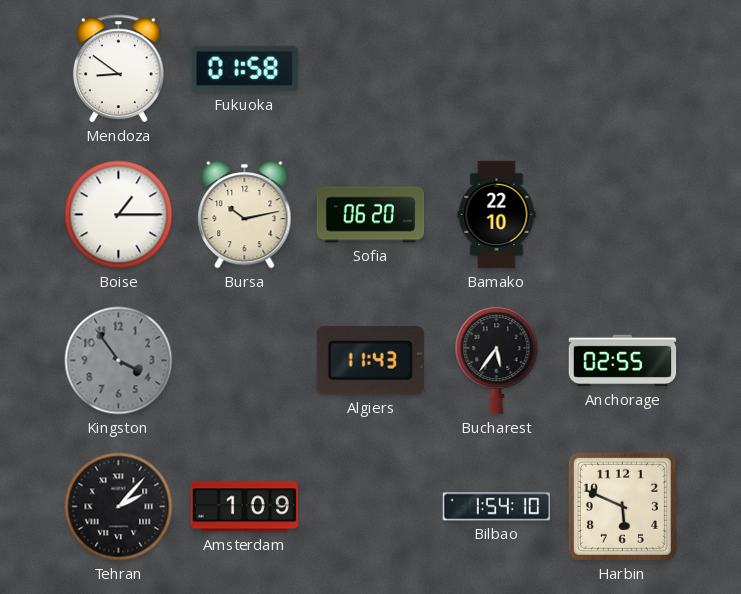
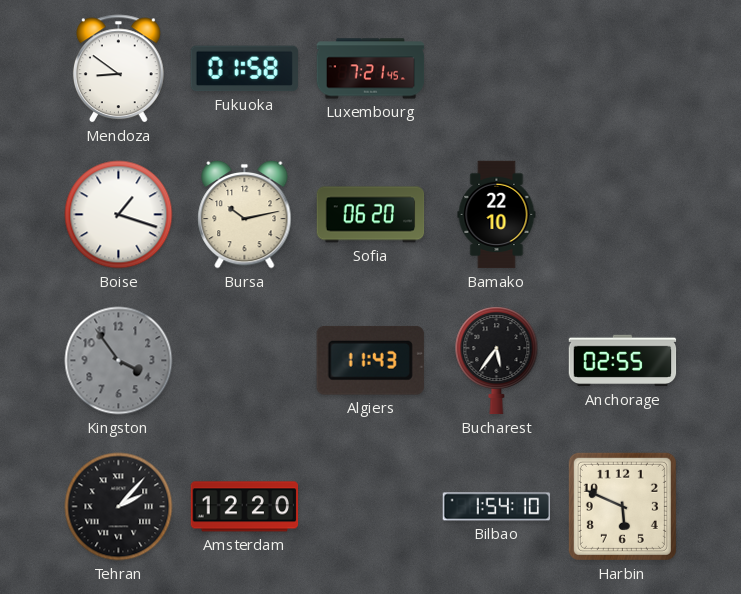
Luxembourg: none -> 7:21 (371, 69)
Boise: 1:15 -> 1:18 (119, 215)
Amsterdam: 1:09 -> 12:20 (245, 507)
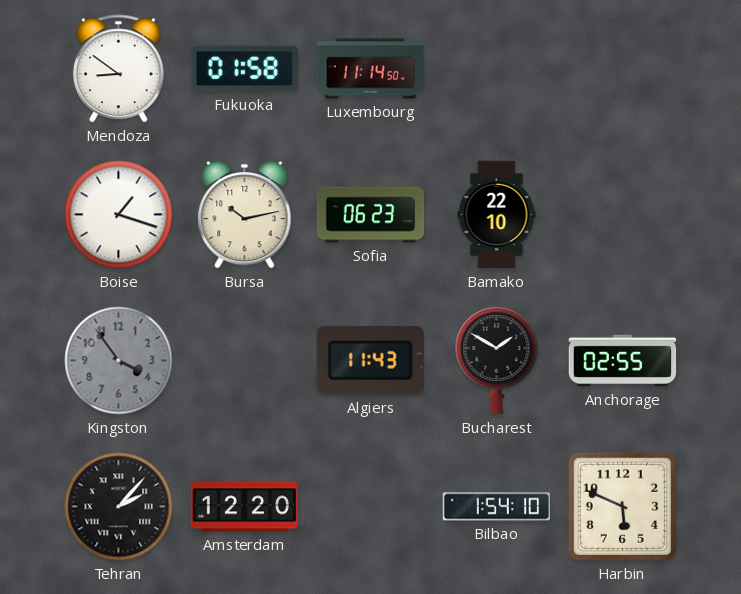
Luxembourg: 7:21 -> 11:14 (371, 69)
Sofia: 06:20 -> 06:23 (371, 215)
Bucharest: 5:36 -> 1:50 (497, 361)
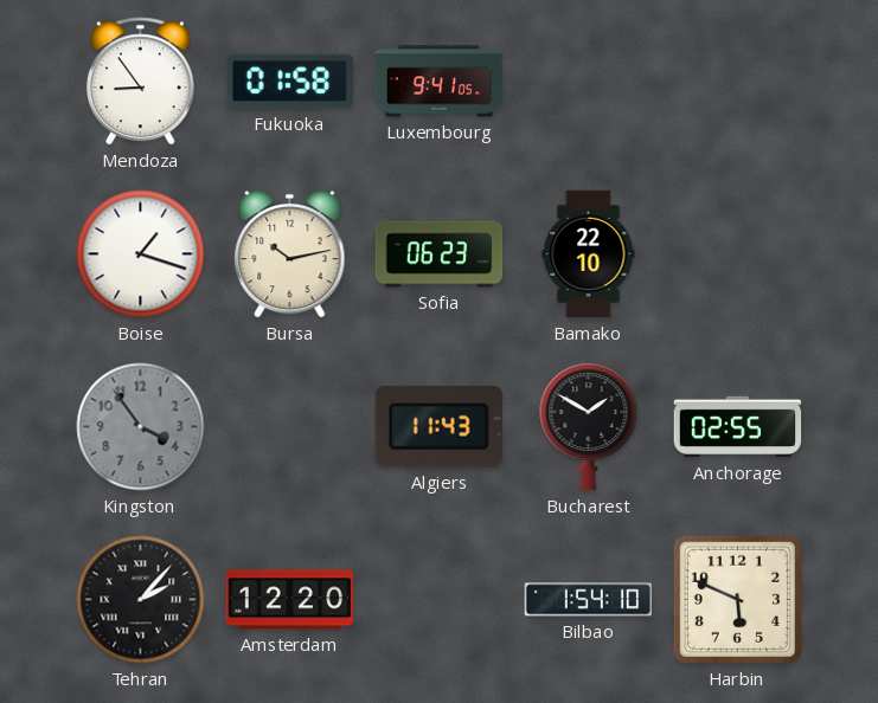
Mendoza: 8:51 -> 8:54 (141, 82)
Luxembourg: 11:14 -> 9:41 (440, 82)
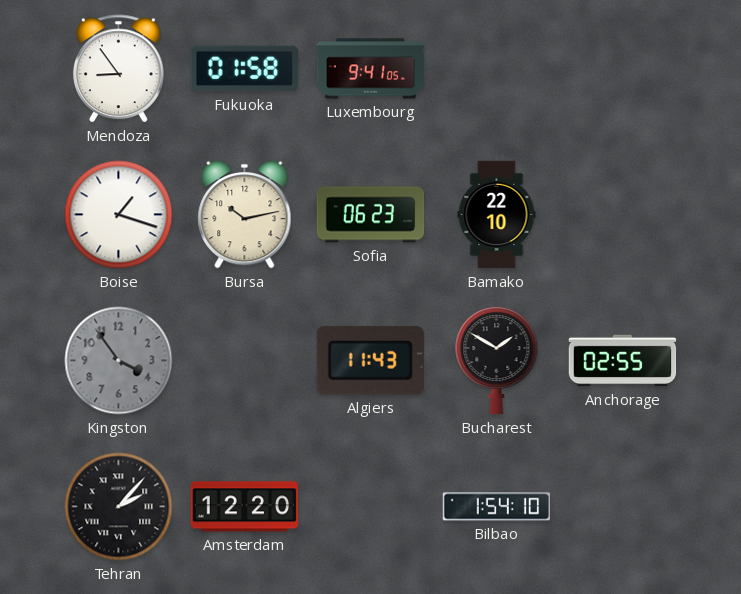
Harbin: 5:49 -> none (737, 599)
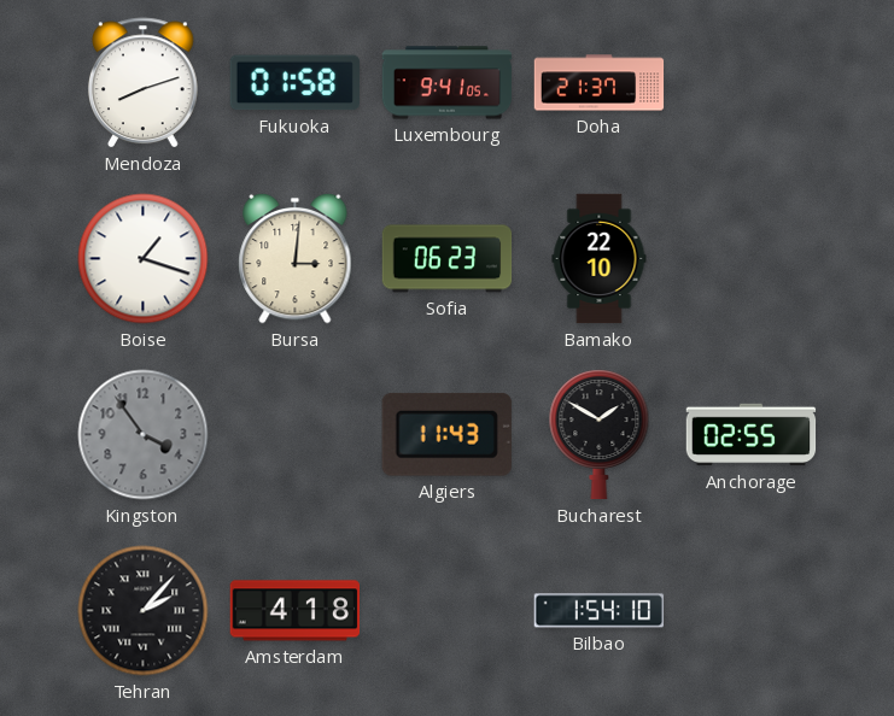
Mendoza: 8:54 -> 8:12 (144, 83)
Doha: none -> 21:37 (600, 83)
Bursa: 10:13 -> 3:01 (296, 258)
Amsterdam: 12:20 -> 4:18 (296, 611)
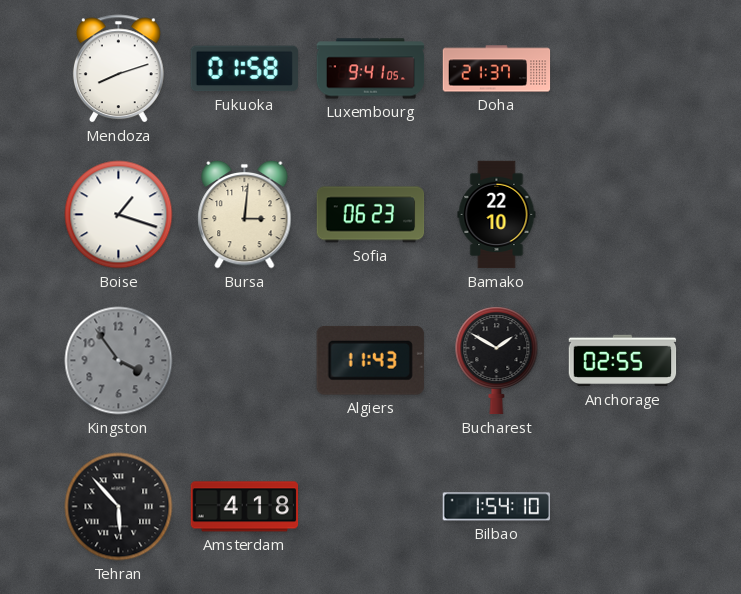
Tehran: 2:07 -> 5:53 (119, 507)
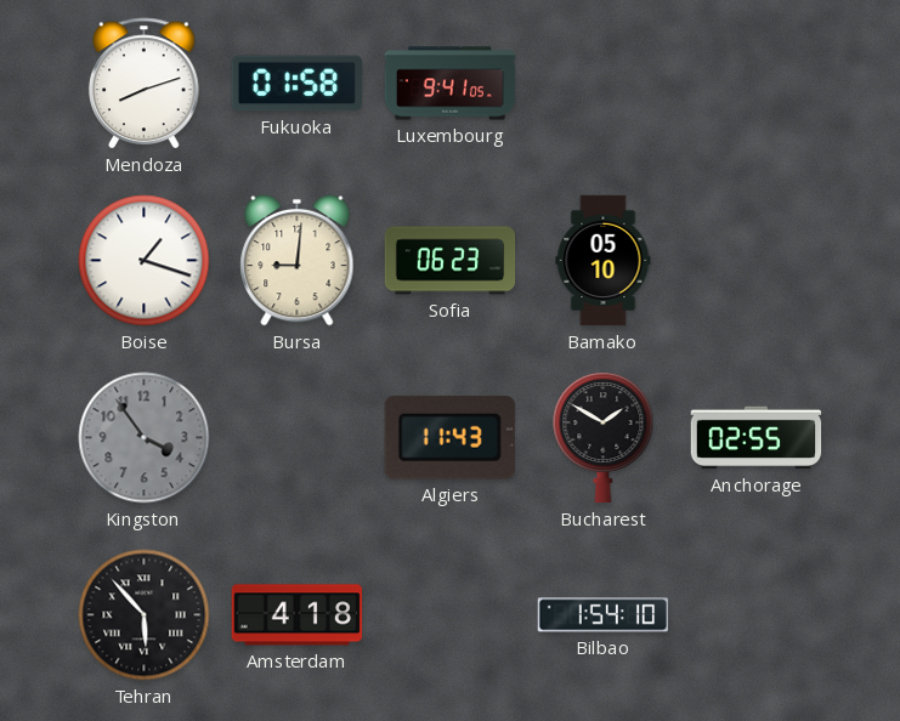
Doha: 21:37 -> none (497, 69)
Bursa: 3:01 -> 9:01 (298, 260)
Bamako: 22:10 -> 05:10 (604, 261)
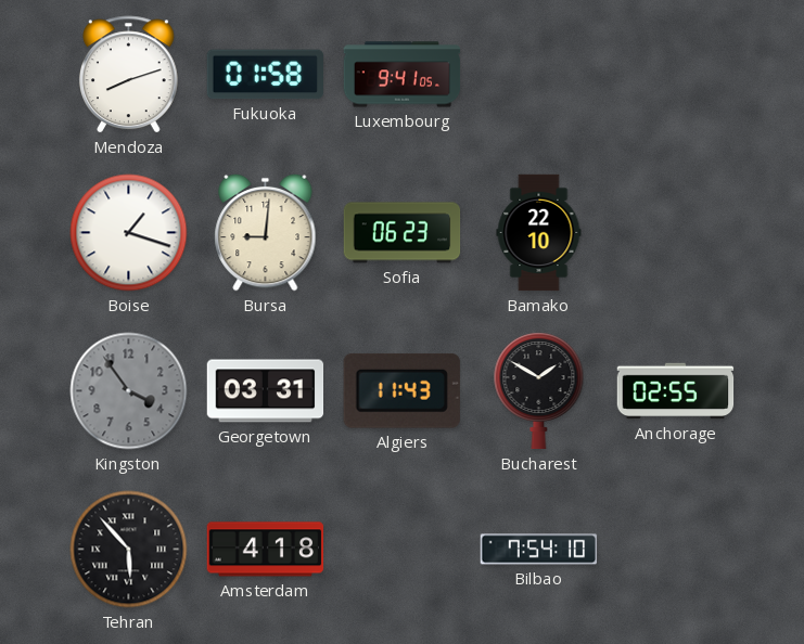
Bamako: 05:10 -> 22:10 (539, 233)
Georgetown: none -> 03:31 (266, 391)
Bilbao: 1:54 -> 7:54 (539, 550)
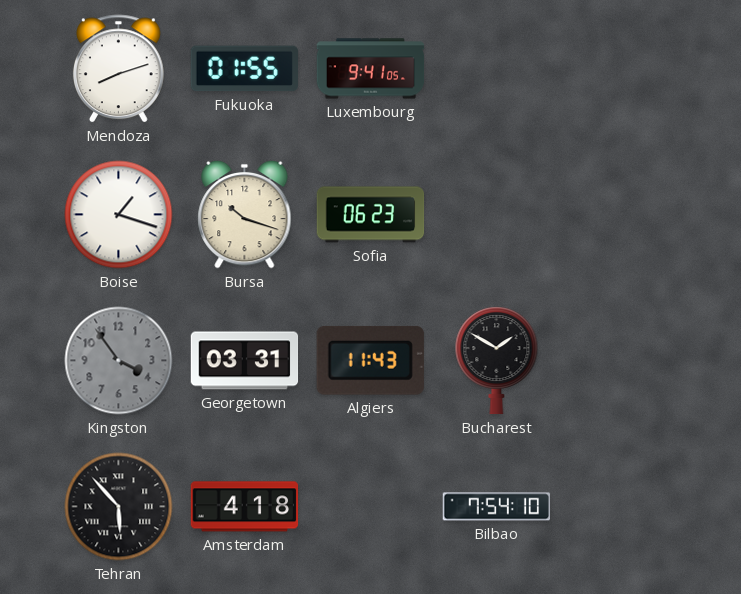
Fukuoka: 01:58 -> 01:55 (244, 69)
Bursa: 9:01 -> 10:18 (245, 214)
Bamako: 22:10 -> none (539, 233)
Anchorage: 02:55 -> none (676, 391)
